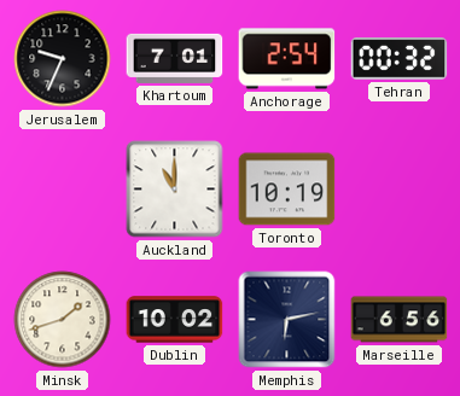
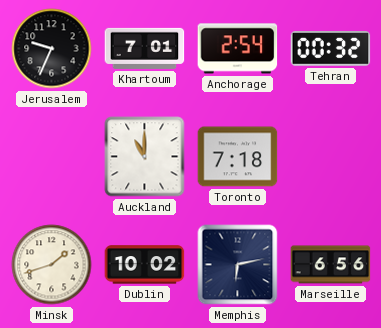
Toronto: 10:19 -> 7:18 (238, 157)
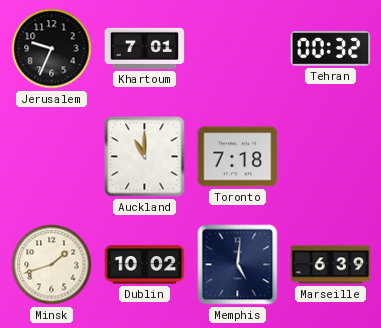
Anchorage: 2:54 -> none (238, 49)
Memphis: 6:13 -> 5:01 (238, 265)
Marseille: 6:56 -> 6:39 (331, 265)
